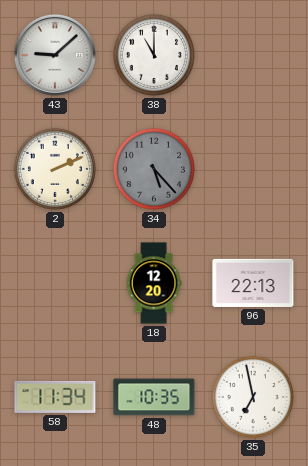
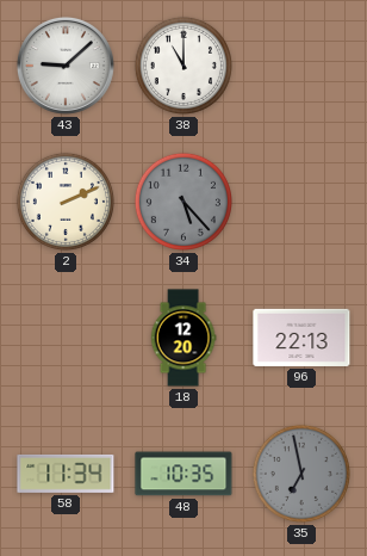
35 dial: white -> grey (301, 474)
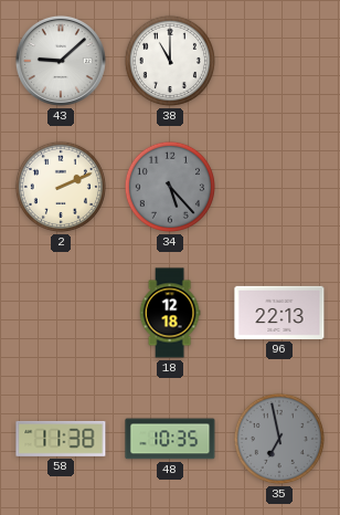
18: 12:20 -> 12:18 (170, 313)
58: 11:34 -> 11:38 (61, 439)
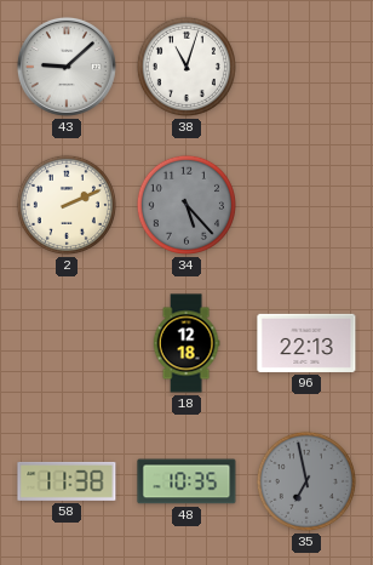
38: 11:00 -> 11:03 (187, 67)
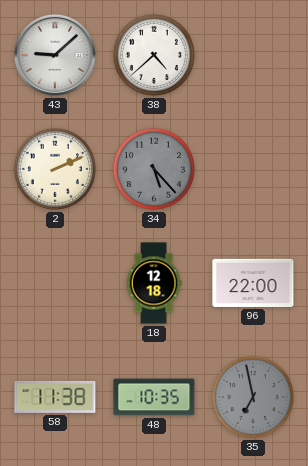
38: 11:03 -> 4:38 (154, 55)
96: 22:13 -> 22:00 (253, 283)
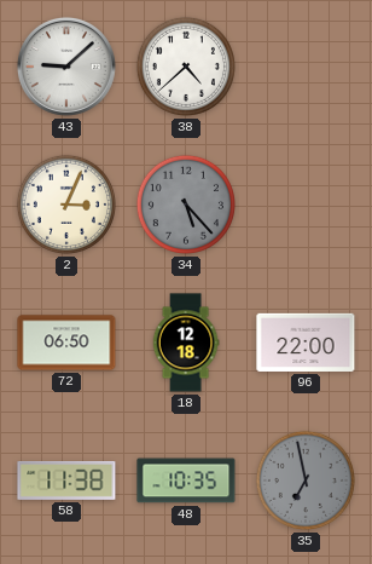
2: 2:11 -> 3:04 (66, 205)
72: none -> 06:50 (66, 343)
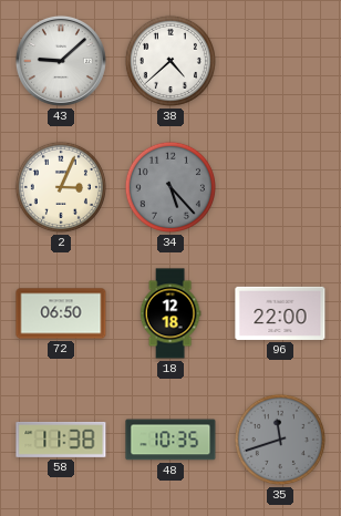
35: 6:58 -> 11:42 (280, 440)
